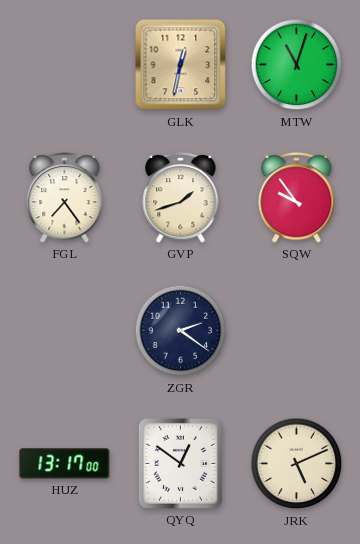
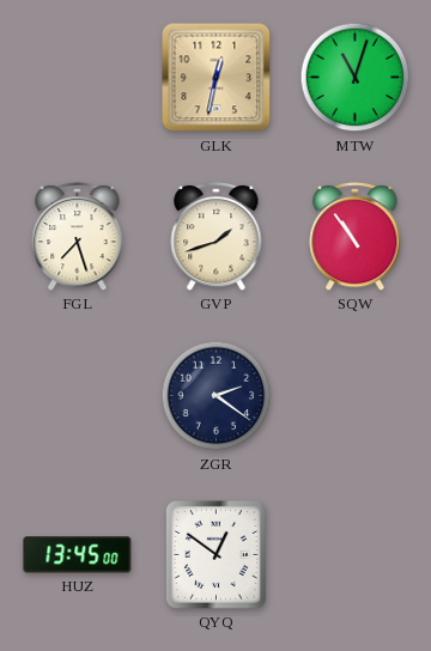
FGL: 7:24 -> 7:27 (78, 236)
SQW: 9:54 -> 10:54 (356, 236)
HUZ: 13:17 -> 13:45 (78, 555)
JRK: 5:11 -> none (297, 464)
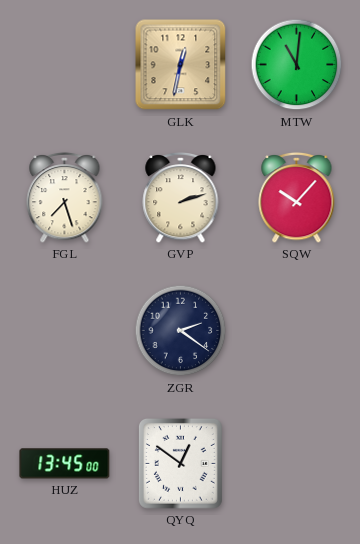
MTW: 11:03 -> 11:01 (297, 65)
GVP: 1:42 -> 2:12 (181, 197)
SQW: 10:54 -> 10:07 (297, 197)
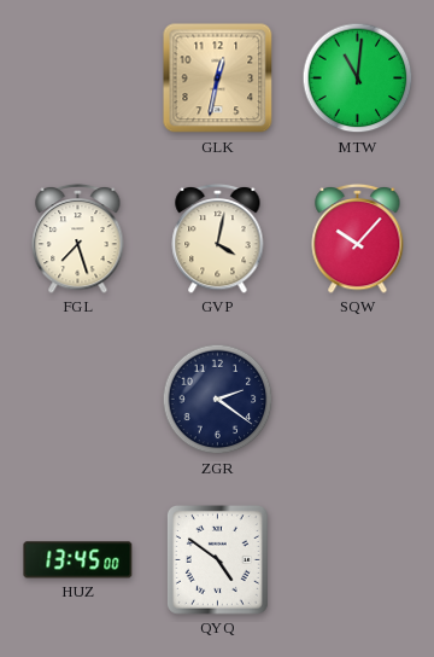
GVP: 2:12 -> 4:02 (218, 238)
QYQ: 12:51 -> 4:51 (217, 559)
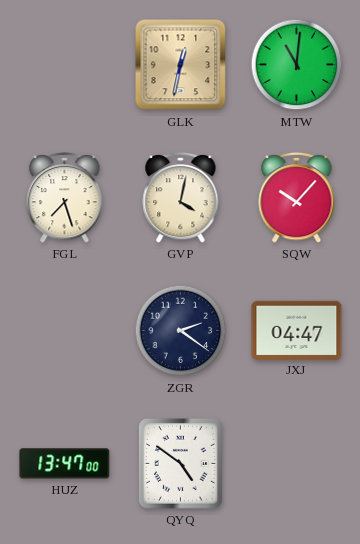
JXJ: none -> 04:47 (297, 330)
HUZ: 13:45 -> 13:47 (65, 464)
